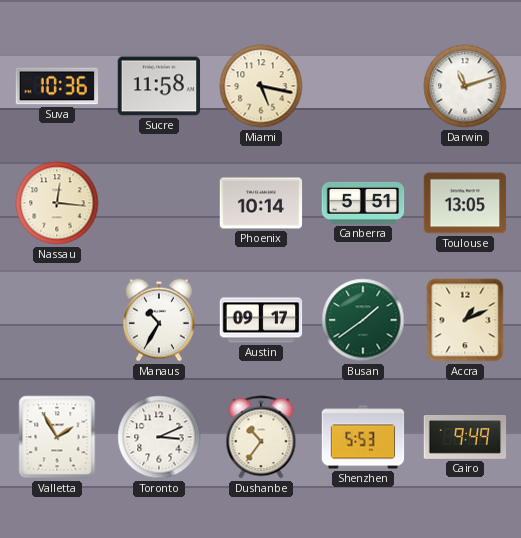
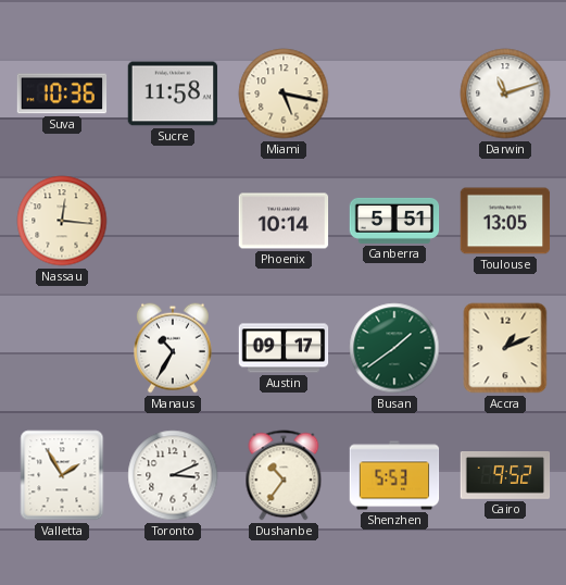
Cairo: 9:49 -> 9:52 (505, 476)
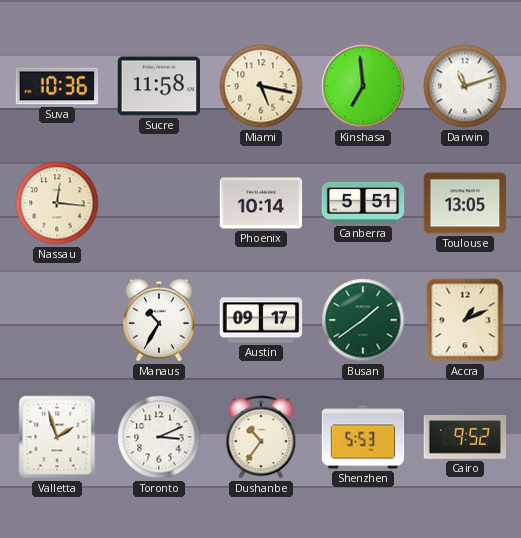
Kinshasa: none -> 6:59 (363, 86)
Valletta: 1:55 -> 1:57 (57, 437)
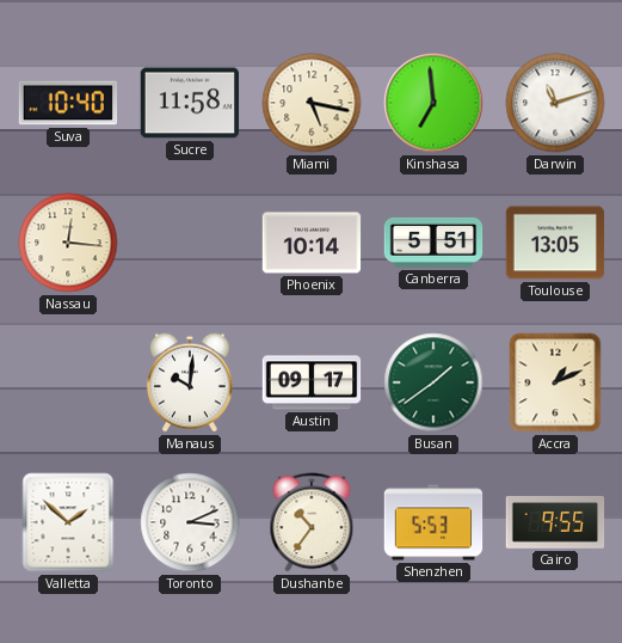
Suva: 10:36 -> 10:40 (68, 103)
Manaus: 10:35 -> 10:01 (190, 382)
Valletta: 1:57 -> 1:52 (68, 522)
Cairo: 9:52 -> 9:55 (555, 523)
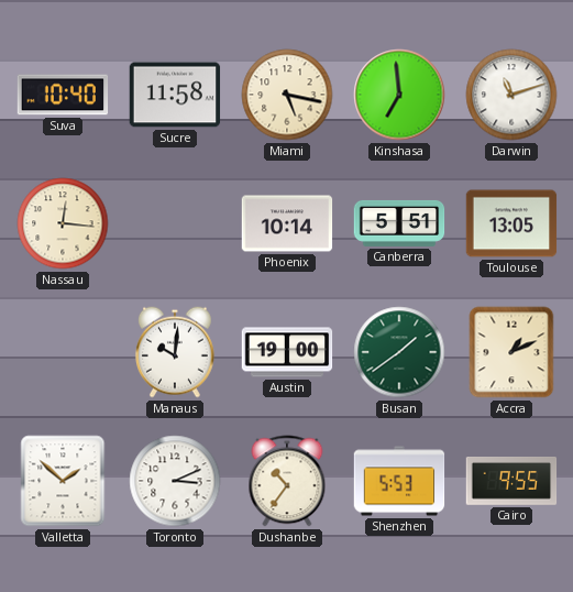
Austin: 09:17 -> 19:00 (287, 352)
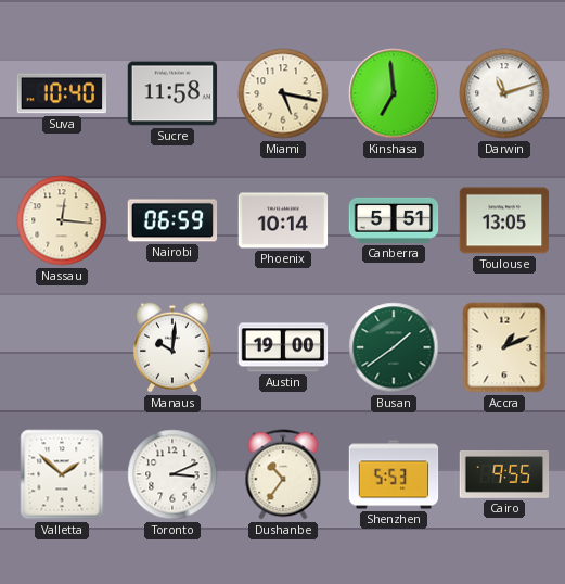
Nairobi: none -> 06:59 (172, 220)
